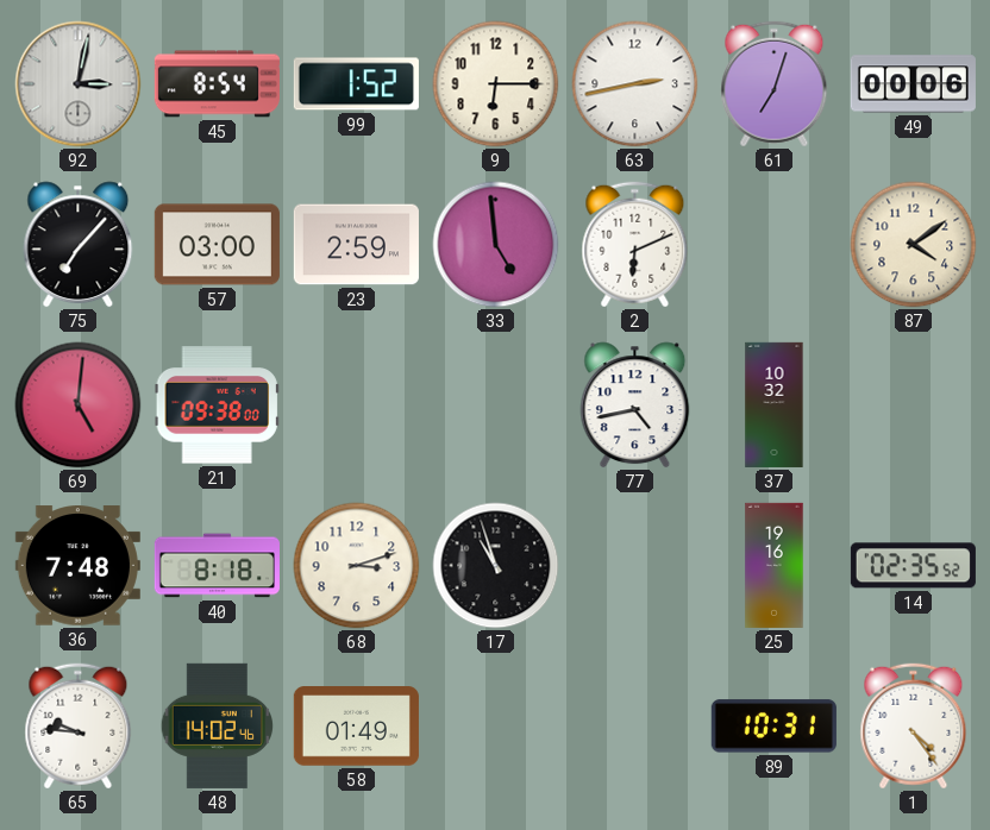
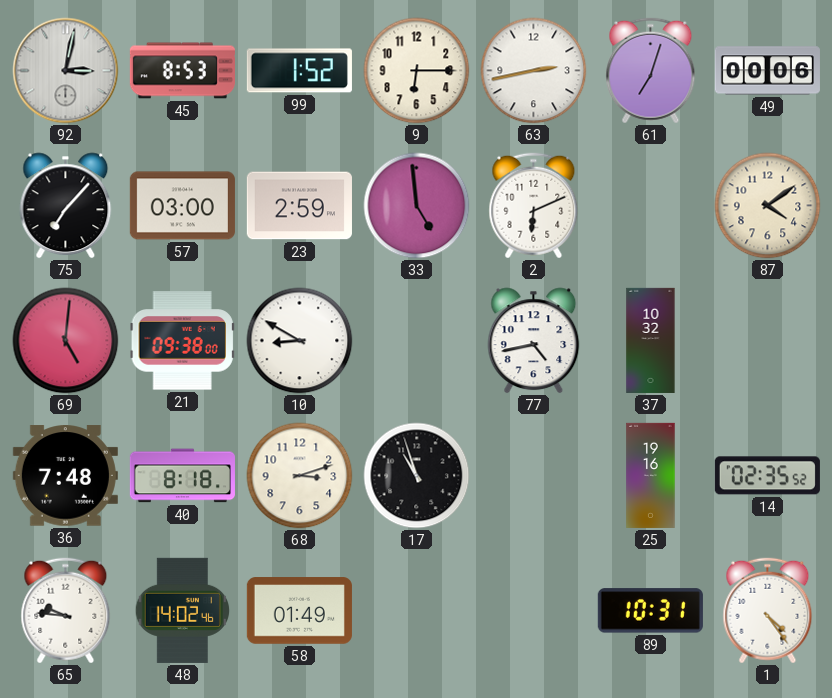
45: 8:54 -> 8:53 (182, 71)
10: none -> 8:50 (300, 341)
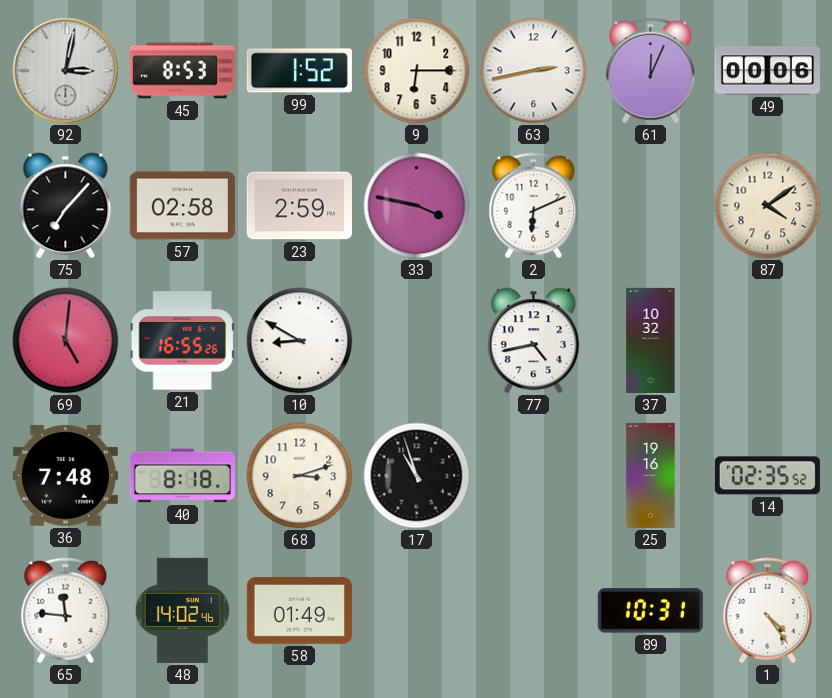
61: 7:03 -> 12:04 (651, 71)
57: 03:00 -> 02:58 (182, 206)
33: 4:59 -> 3:47 (417, 206)
21: 09:38 -> 16:55 (182, 341)
65: 9:46 -> 11:46 (66, 611)
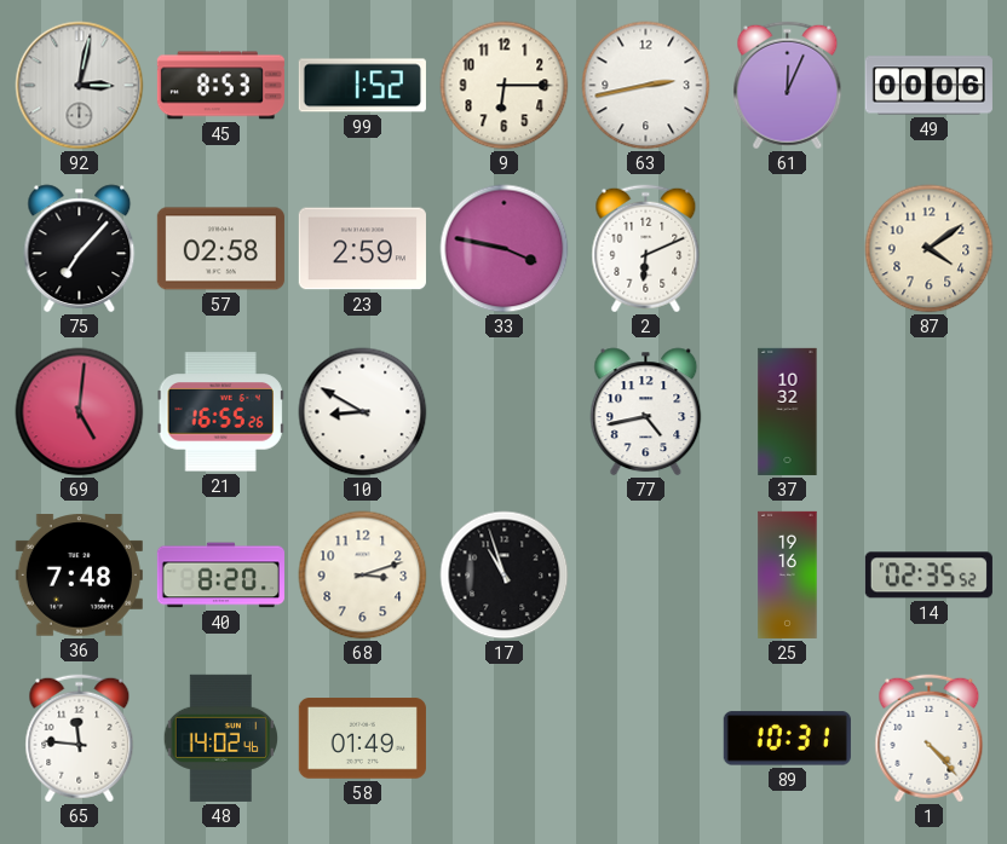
40: 8:18 -> 8:20 (220, 576)
1: 4:24 -> 4:23 (930, 739)
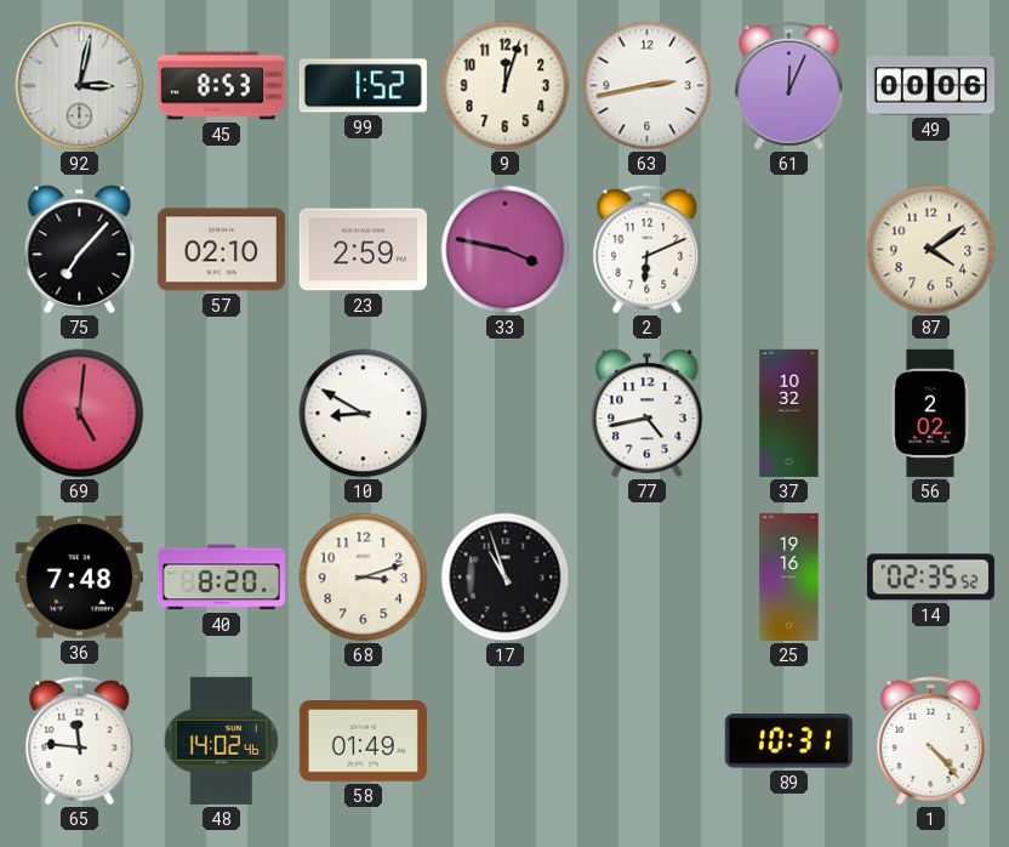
9: 6:15 -> 12:03 (506, 86)
57: 02:58 -> 02:10 (221, 250)
21: 16:55 -> none (220, 412)
56: none -> 2:02 (931, 413)
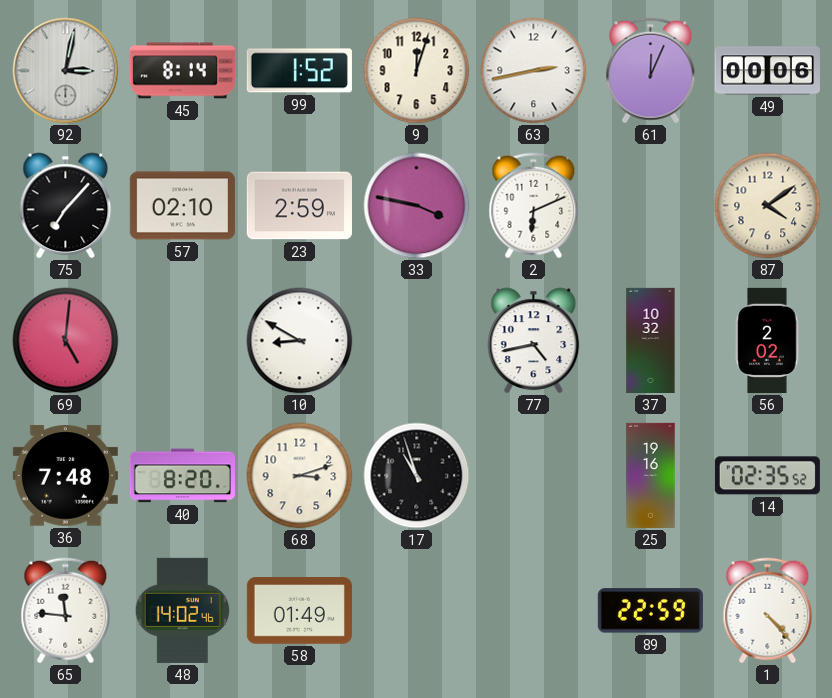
45: 8:53 -> 8:14 (182, 71)
89: 10:31 -> 22:59 (650, 611)
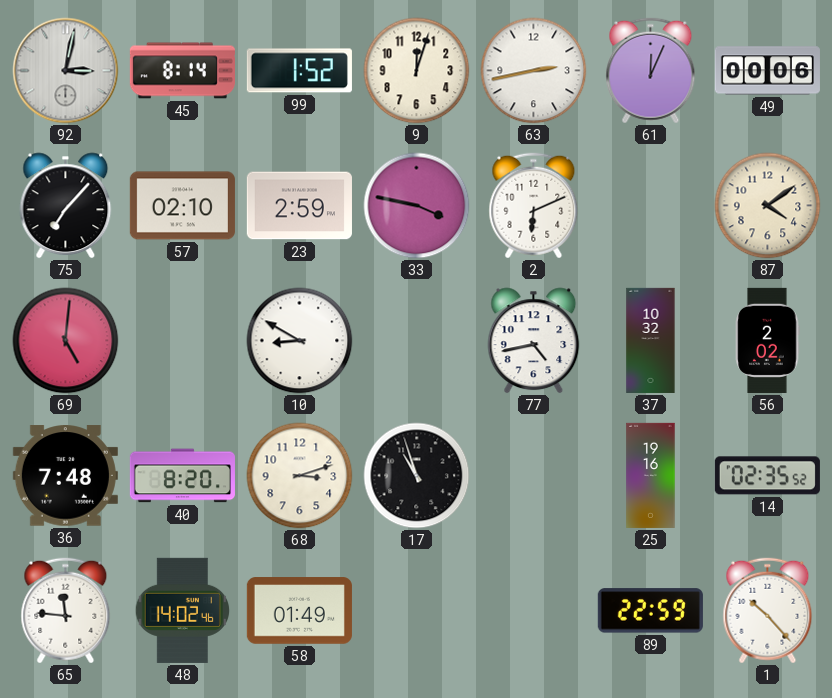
1: 4:23 -> 10:23 (768, 611)
